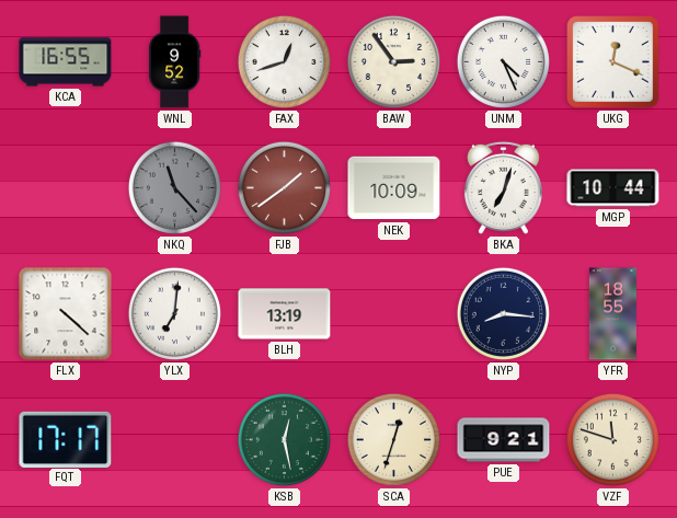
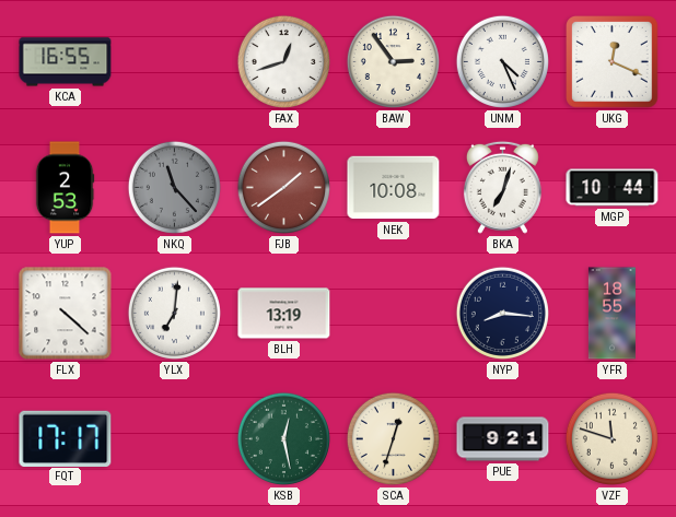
WNL: 9:52 -> none (174, 62)
YUP: none -> 2:53 (65, 188)
NEK: 10:09 -> 10:08 (394, 188)
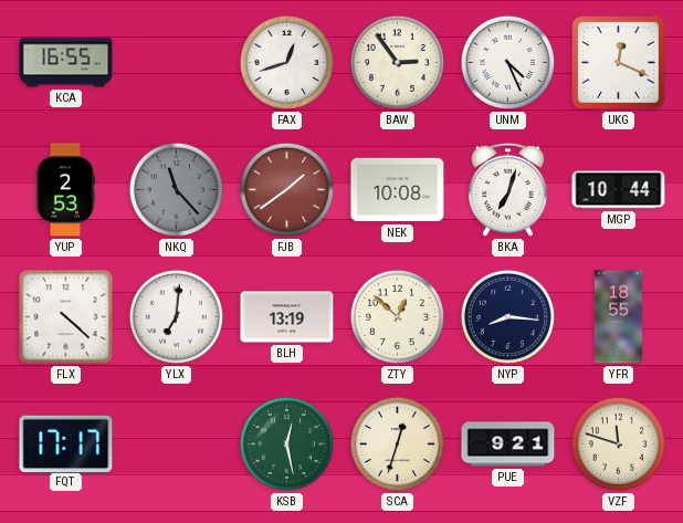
ZTY: none -> 12:52 (397, 316)
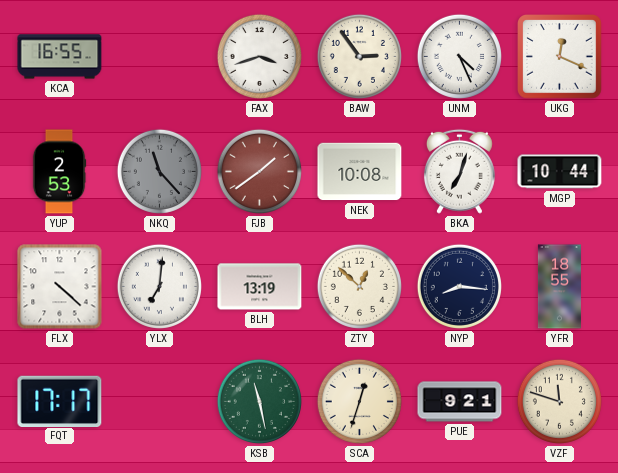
FAX: 12:42 -> 3:42 (259, 56)
KSB: 12:28 -> 11:28 (259, 401)
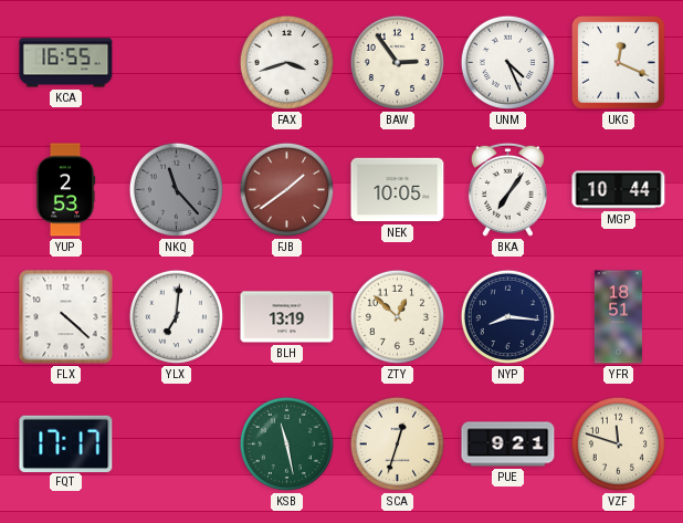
NEK: 10:08 -> 10:05 (398, 190)
BKA: 7:03 -> 7:06 (507, 189)
YFR: 18:55 -> 18:51 (618, 317)
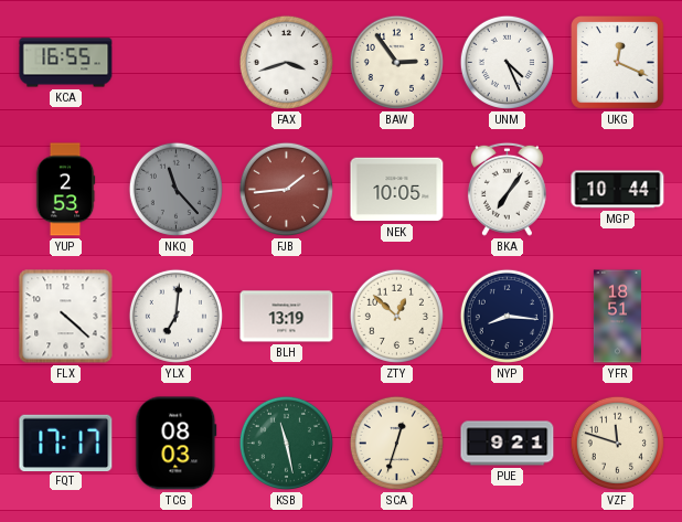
FJB: 1:39 -> 1:44 (286, 189)
TCG: none -> 08:03 (177, 444)
